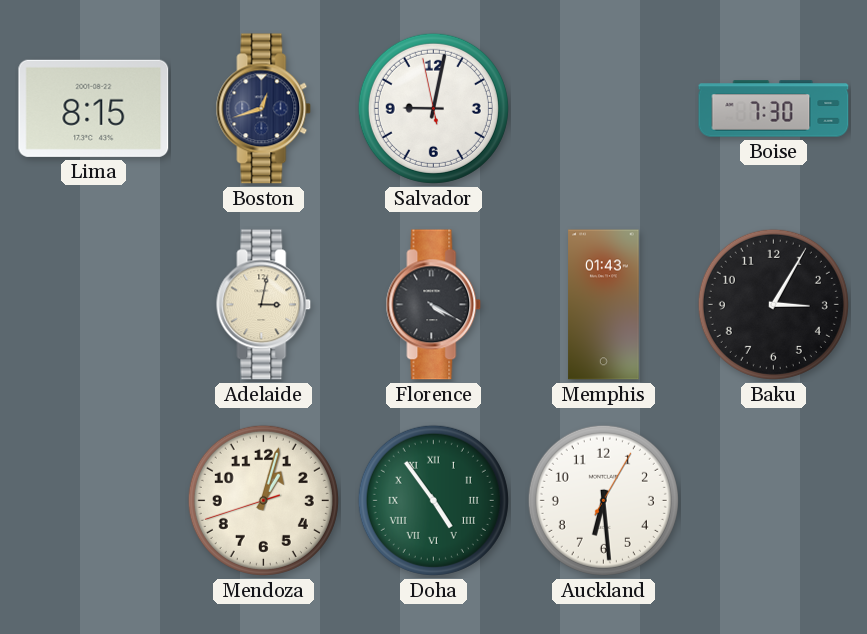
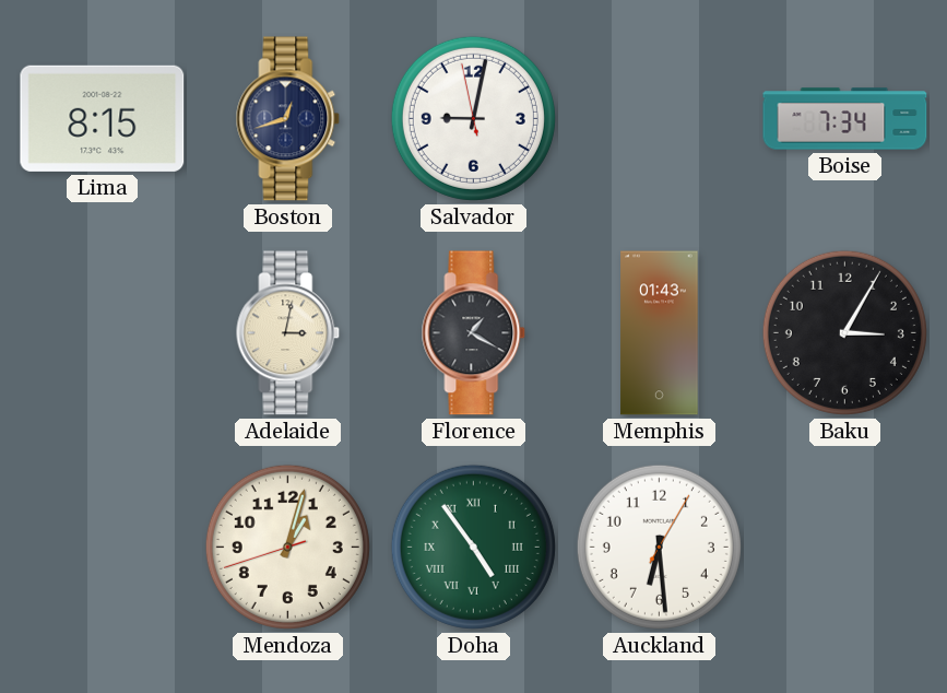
Boise: 7:30 -> 7:34 (845, 119)
Florence: 4:20 -> 1:20 (474, 333)
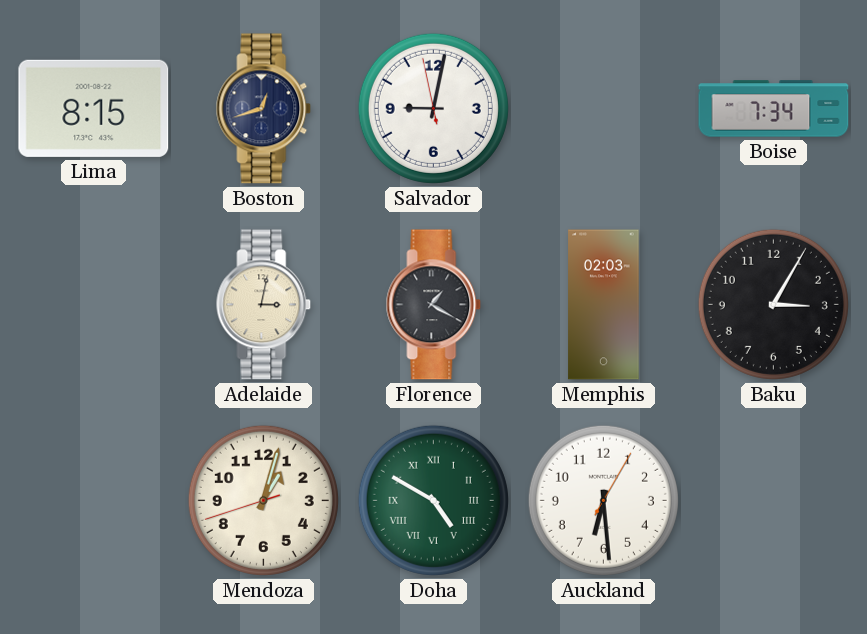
Memphis: 01:43 -> 02:03 (604, 305)
Doha: 4:54 -> 4:50 (433, 500)
